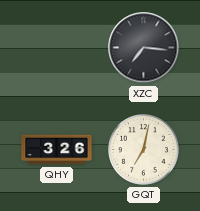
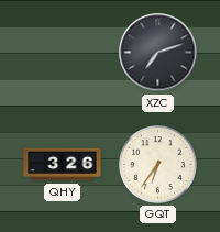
XZC: 7:16 -> 7:12 (158, 53)
GQT: 7:02 -> 6:36 (158, 165)
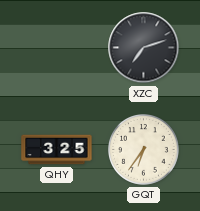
QHY: 3:26 -> 3:25 (57, 150)
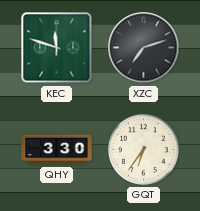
KEC: none -> 11:48 (57, 48)
QHY: 3:25 -> 3:30 (57, 150)
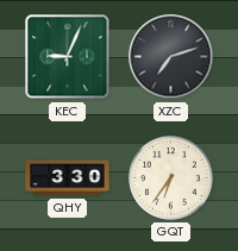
KEC: 11:48 -> 9:04 (68, 57)
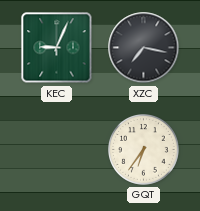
XZC: 7:12 -> 7:17 (144, 48)
QHY: 3:30 -> none (68, 178)
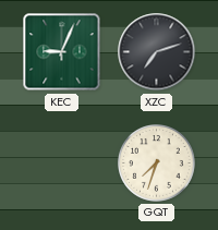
XZC: 7:17 -> 7:12 (157, 52)
GQT: 6:36 -> 7:33 (157, 164)
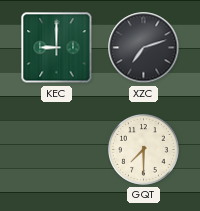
KEC: 9:04 -> 9:00 (57, 48)
GQT: 7:33 -> 7:30 (144, 150)
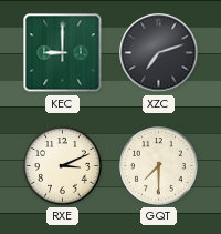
RXE: none -> 3:11 (63, 166)
